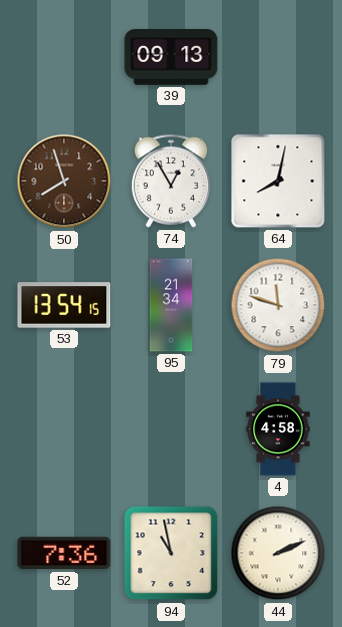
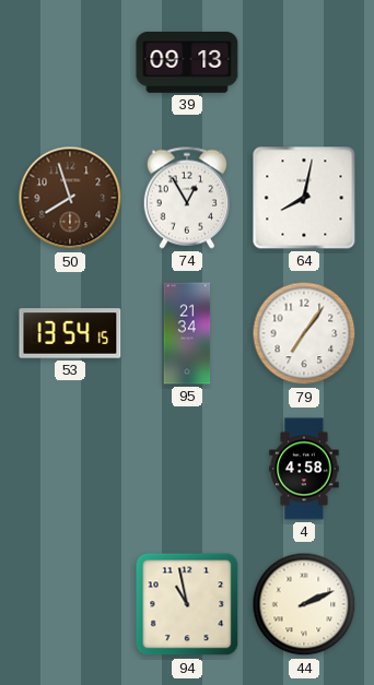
79: 11:48 -> 7:06 (304, 333)
52: 7:36 -> none (64, 553)
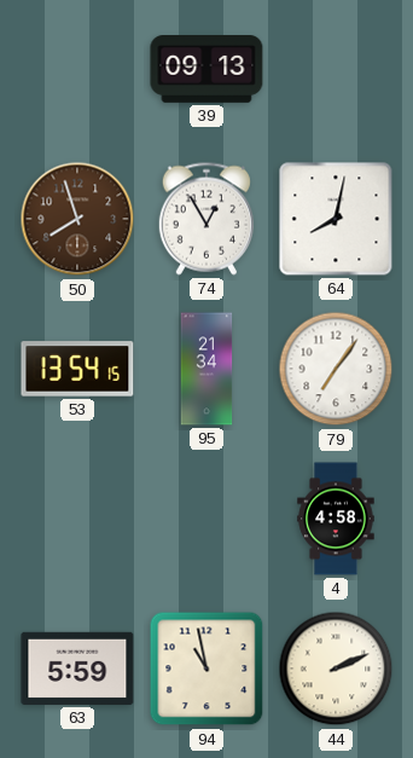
63: none -> 5:59 (77, 669)
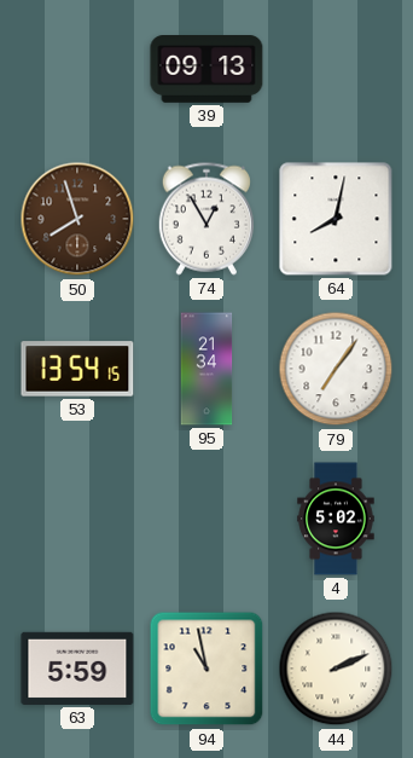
4: 4:58 -> 5:02 (336, 519)
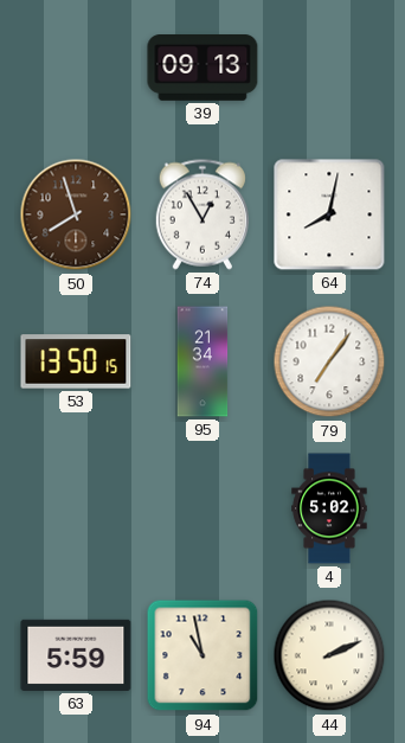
53: 13:54 -> 13:50 (76, 361)
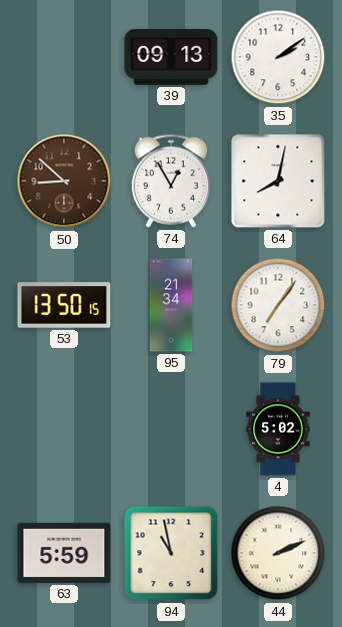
35: none -> 2:09 (278, 57)
50: 7:57 -> 8:52 (64, 181)
